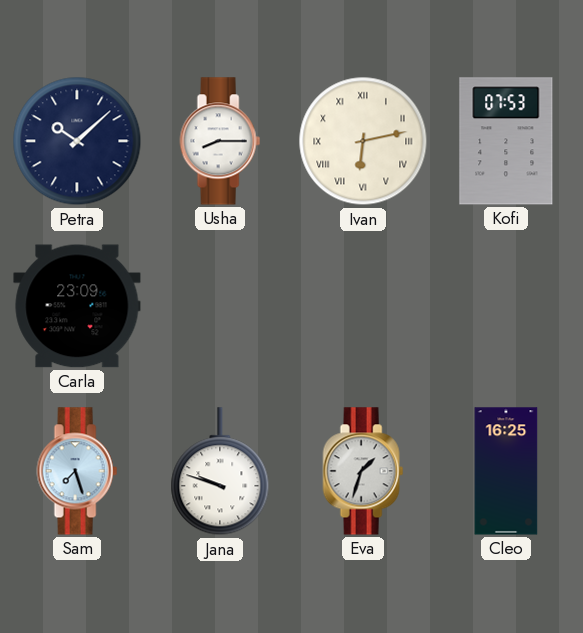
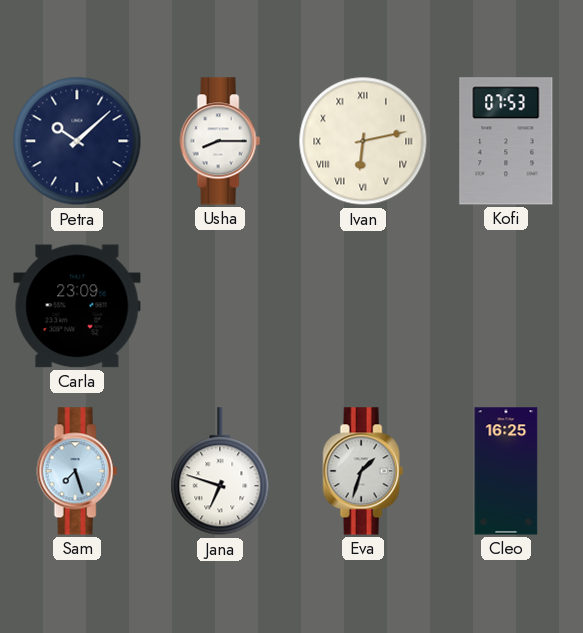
Jana: 9:48 -> 6:48 (220, 472)
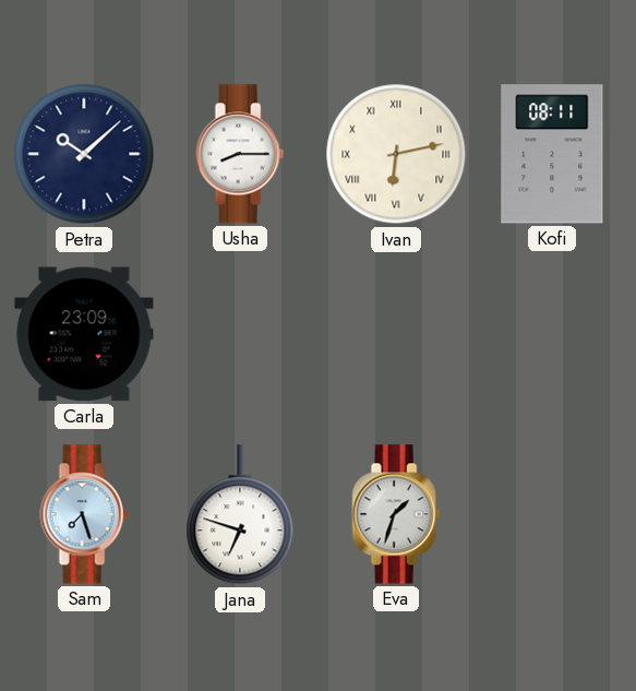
Kofi: 07:53 -> 08:11 (552, 154)
Cleo: 16:25 -> none (506, 471)
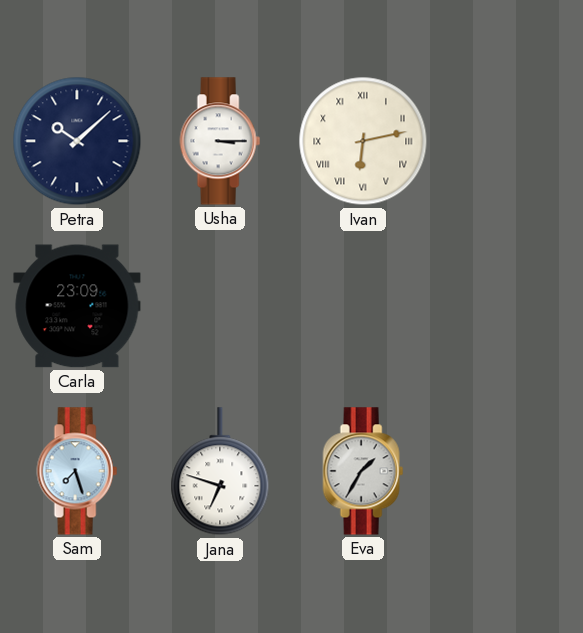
Usha: 8:15 -> 3:15 (220, 141)
Kofi: 08:11 -> none (552, 154)
Eva: 1:33 -> 1:35 (363, 471)
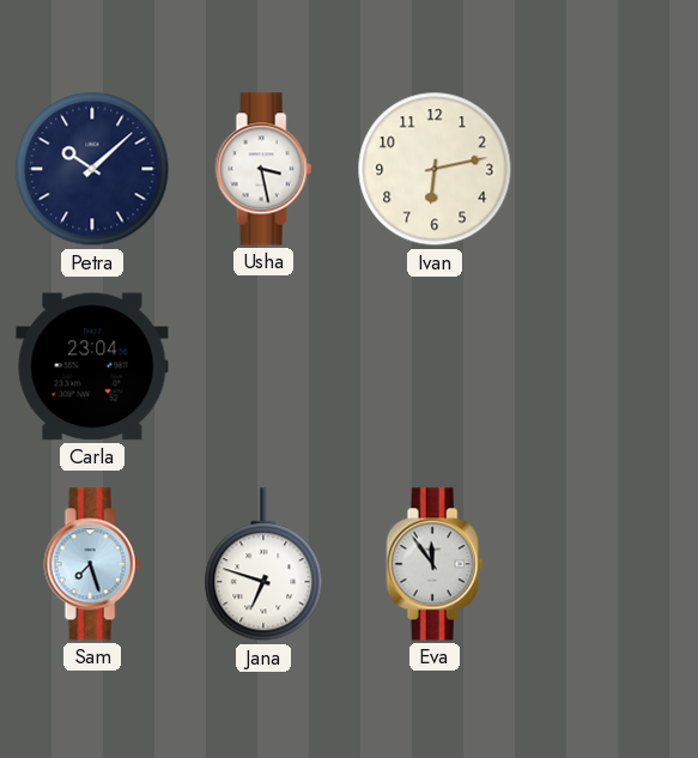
Usha: 3:15 -> 3:28 (263, 169)
Ivan numerals: Roman -> Arabic (435, 169)
Carla: 23:09 -> 23:04 (92, 366)
Eva: 1:35 -> 11:54 (435, 564)
